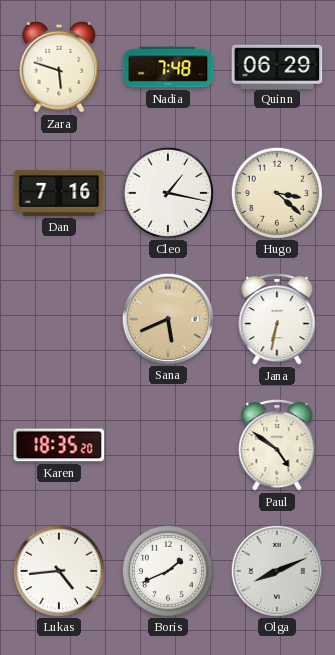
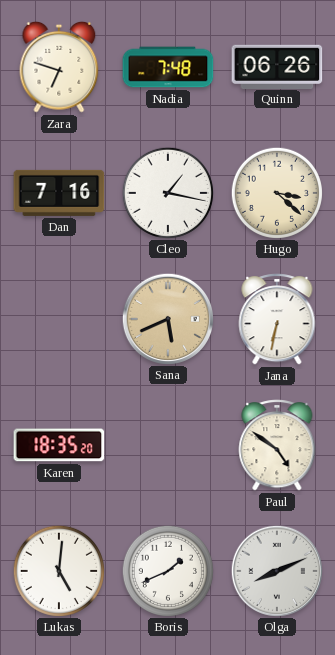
Zara: 5:48 -> 6:48 (59, 67)
Quinn: 06:29 -> 06:26 (277, 66)
Lukas: 4:44 -> 5:01 (58, 570)
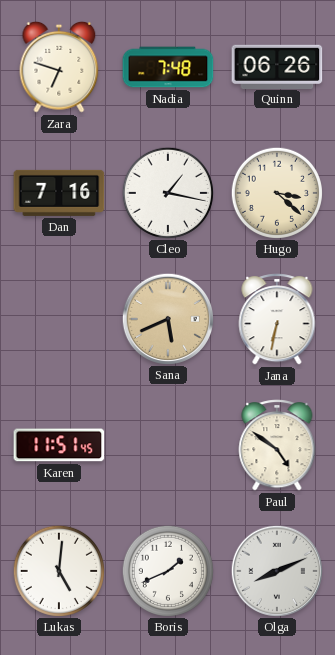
Karen: 18:35 -> 11:51 (59, 445)
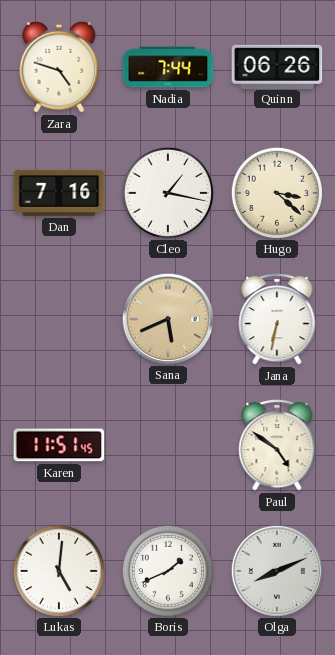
Zara: 6:48 -> 4:48 (59, 67)
Nadia: 7:48 -> 7:44 (168, 67)
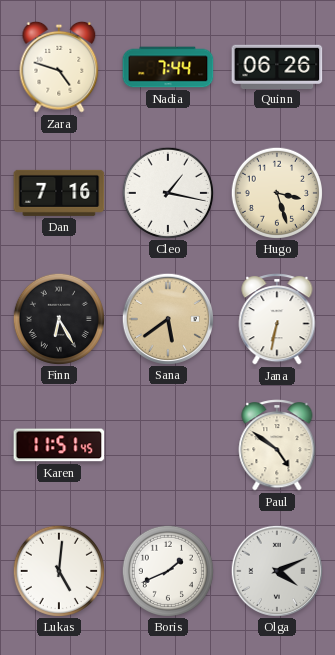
Hugo: 3:22 -> 3:27 (276, 192)
Finn: none -> 6:25 (58, 318)
Sana: 5:41 -> 5:39 (167, 318)
Olga: 8:11 -> 4:11 (276, 570)
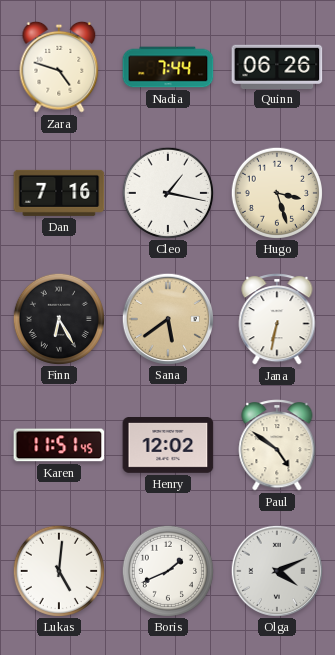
Henry: none -> 12:02 (168, 446)
